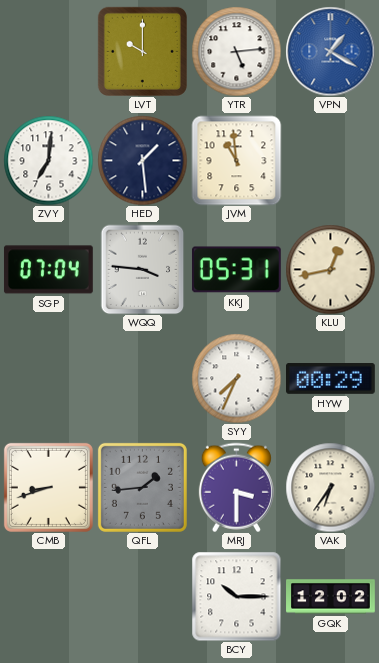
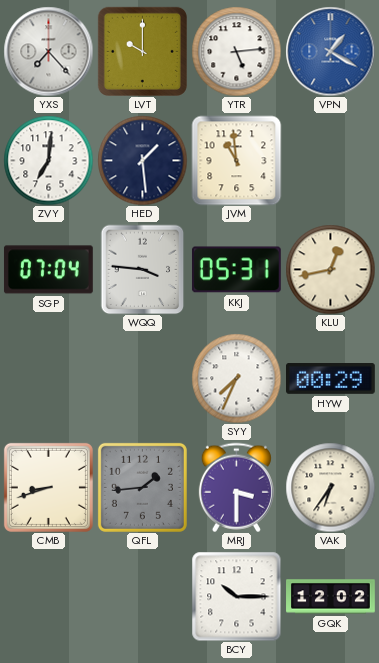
YXS: none -> 7:23 (48, 51)
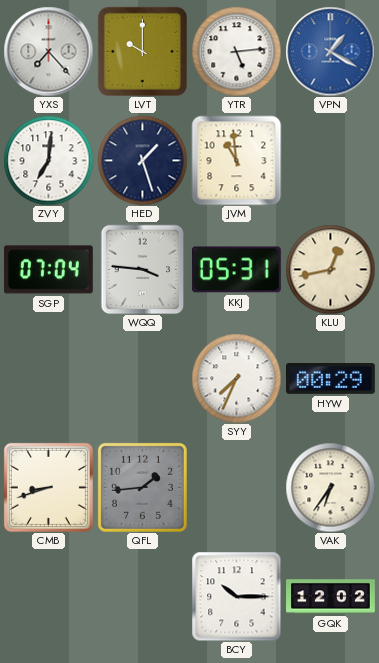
HED: 1:29 -> 1:27 (142, 160)
MRJ: 3:30 -> none (236, 487)
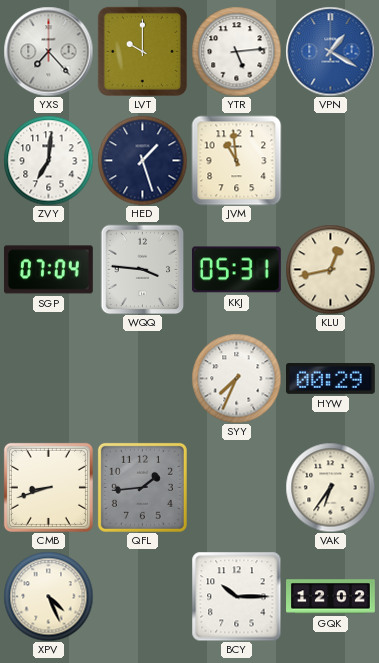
XPV: none -> 4:26 (48, 596)
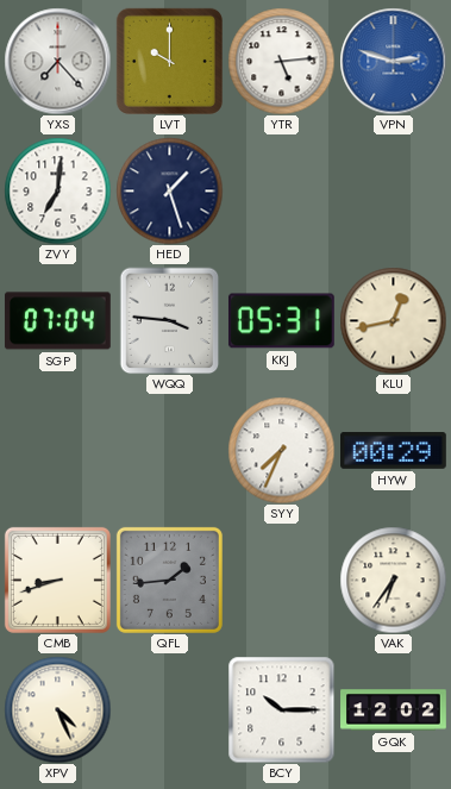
VPN: 1:20 -> 2:48 (393, 61)
JVM: 10:59 -> none (236, 160)
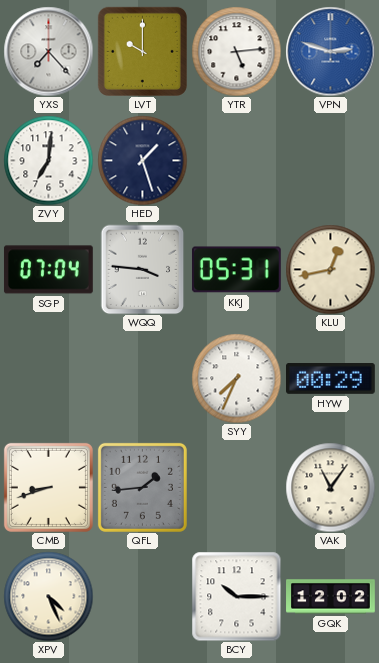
VAK: 6:36 -> 11:06 (330, 487)
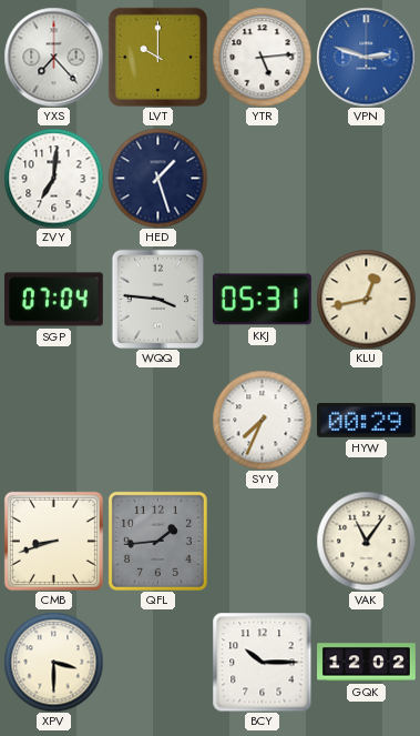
XPV: 4:26 -> 3:30 (53, 662)
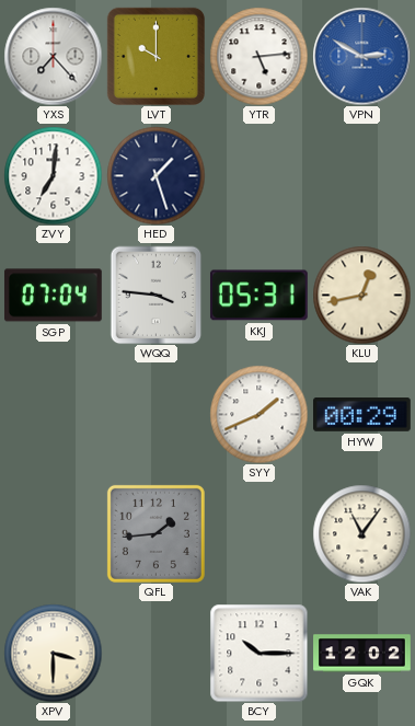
VPN: 2:48 -> 2:50 (361, 56)
SYY: 7:34 -> 1:41 (258, 414)
CMB: 8:42 -> none (53, 541)
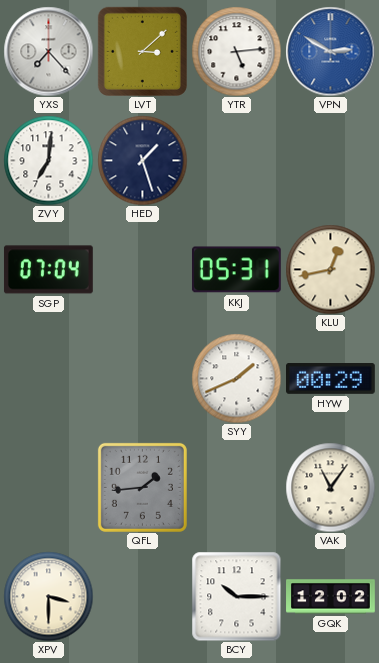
LVT: 10:00 -> 3:08 (142, 51)
WQQ: 3:46 -> none (157, 295)
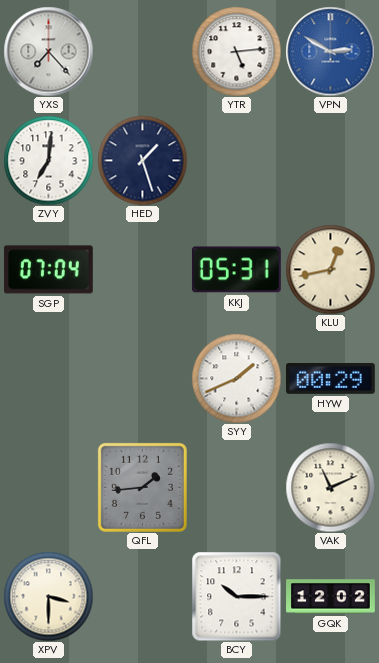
LVT: 3:08 -> none (142, 51)
VAK: 11:06 -> 11:11 (330, 487)
